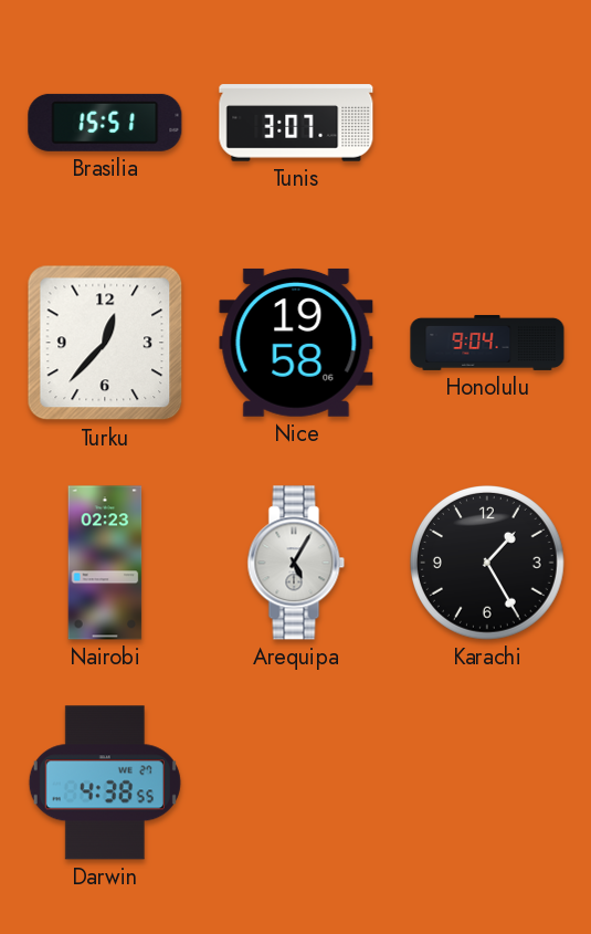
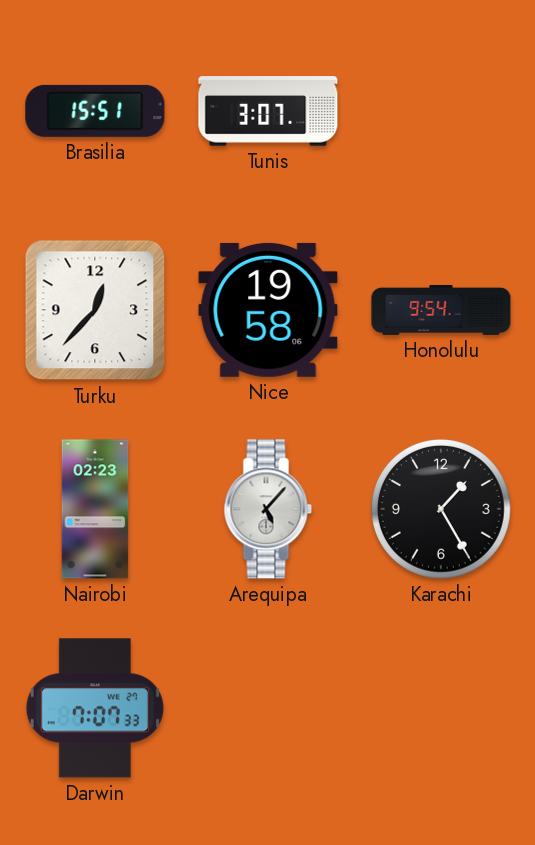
Honolulu: 9:04 -> 9:54 (441, 310)
Arequipa: 5:05 -> 5:07 (268, 509)
Darwin: 4:38 -> 7:07 (95, 708)
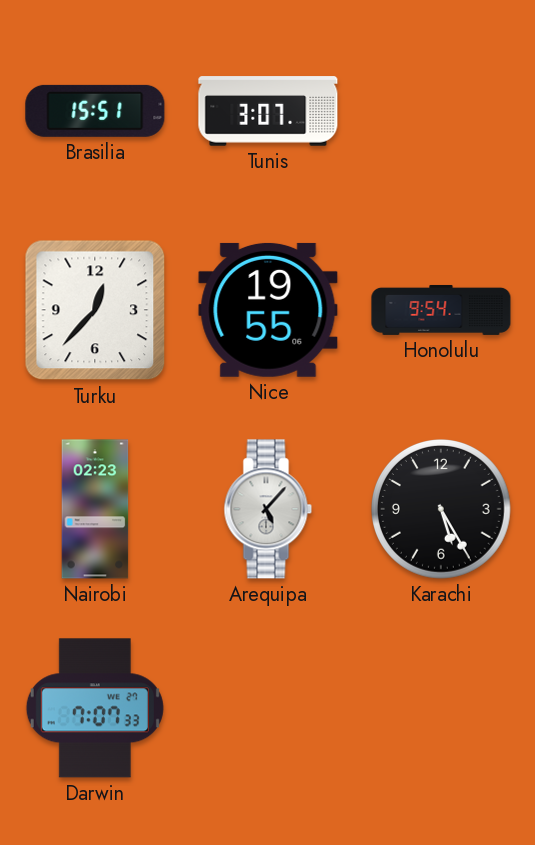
Nice: 19:58 -> 19:55 (268, 310)
Karachi: 1:25 -> 5:25 (442, 510)
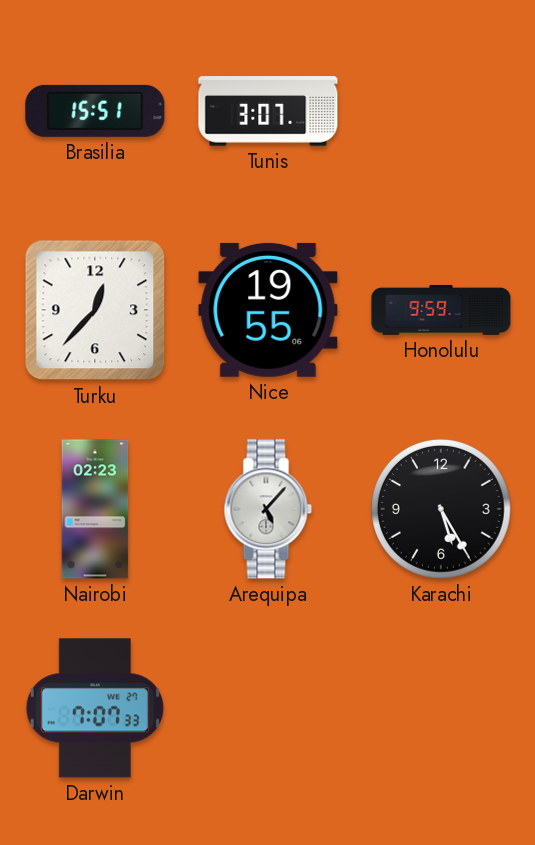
Honolulu: 9:54 -> 9:59 (441, 310)
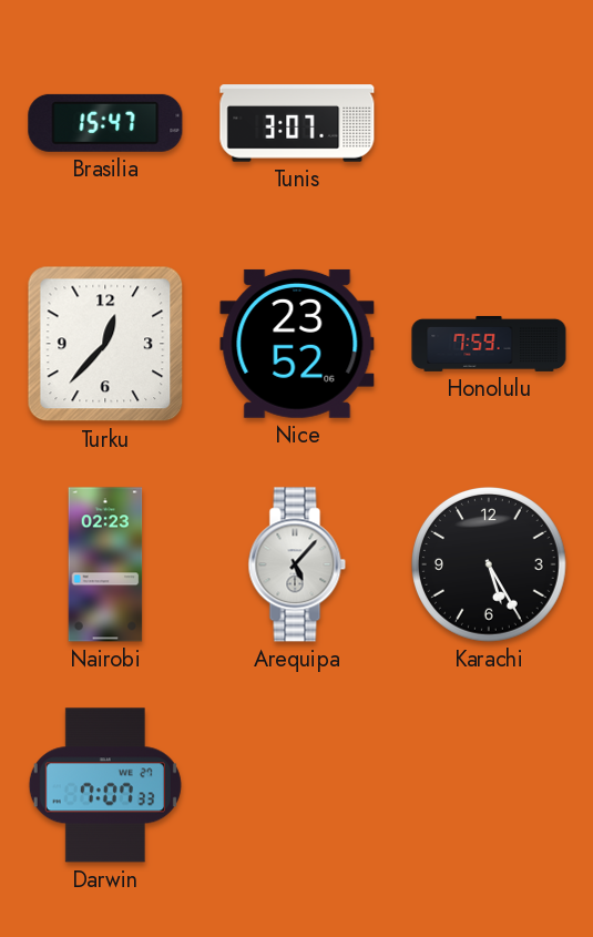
Brasilia: 15:51 -> 15:47 (105, 123)
Nice: 19:55 -> 23:52 (297, 344)
Honolulu: 9:59 -> 7:59 (489, 344)
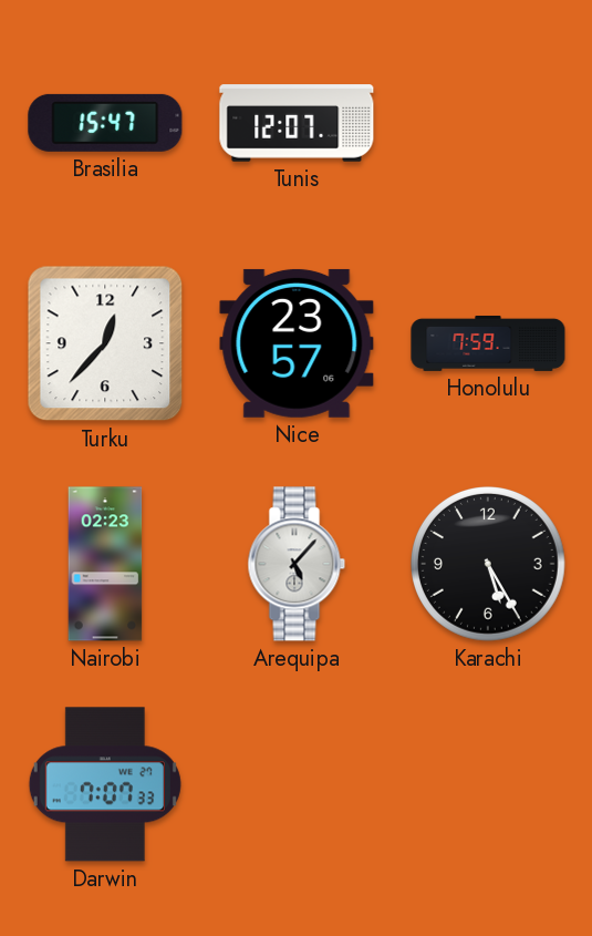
Tunis: 3:07 -> 12:07 (297, 123)
Nice: 23:52 -> 23:57 (297, 343)
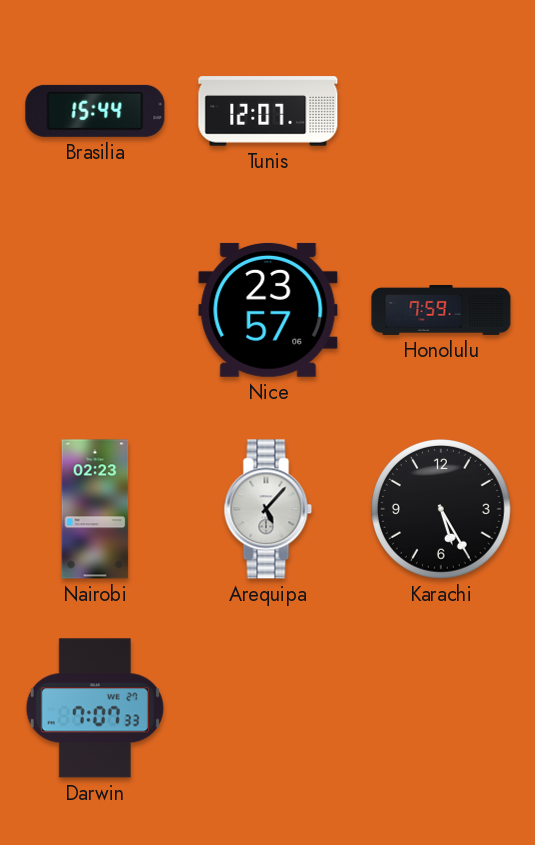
Brasilia: 15:47 -> 15:44 (95, 111)
Turku: 12:37 -> none (105, 343)
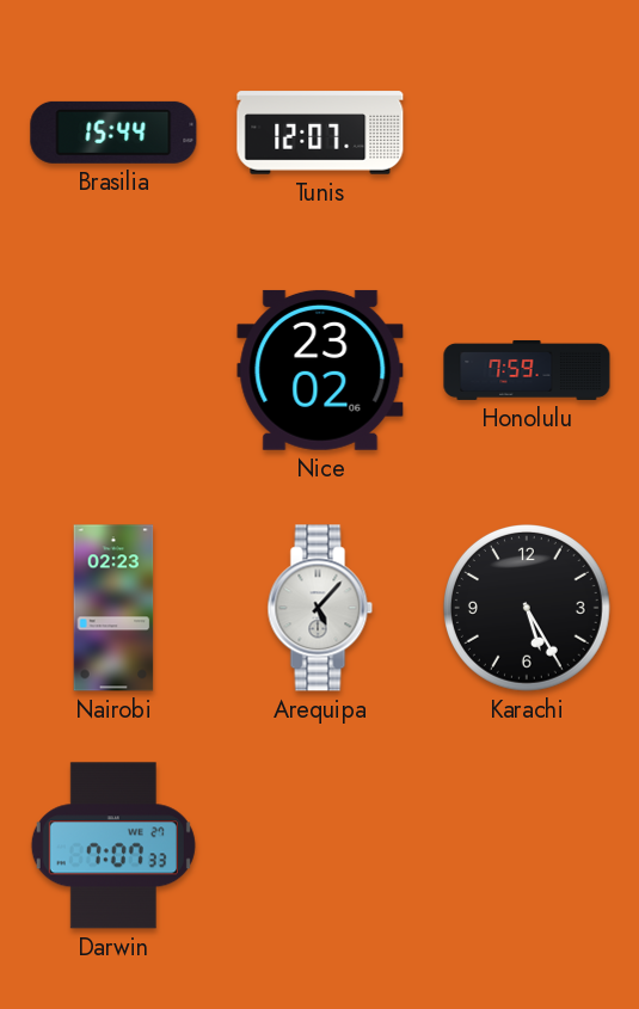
Nice: 23:57 -> 23:02 (320, 370)
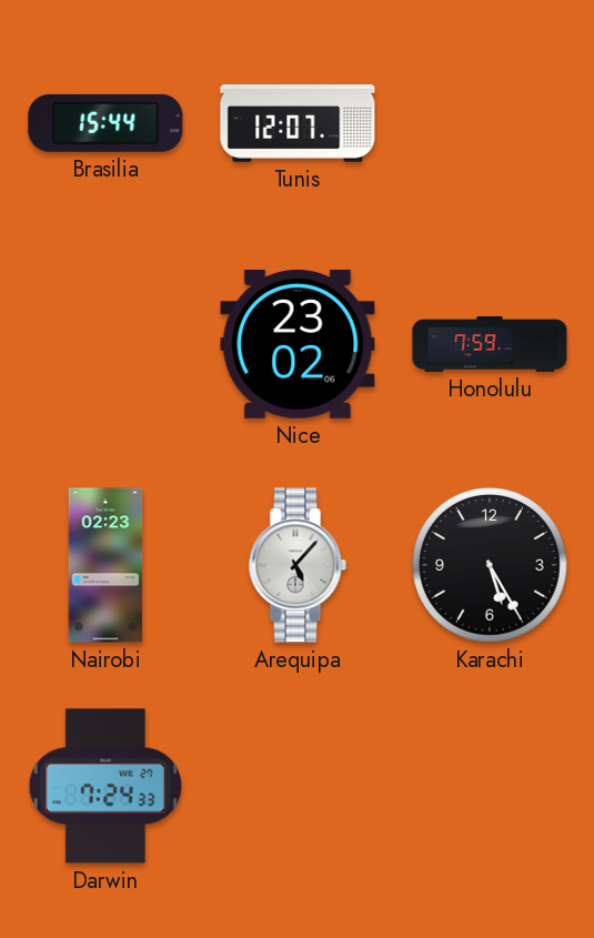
Darwin: 7:07 -> 7:24 (105, 786)
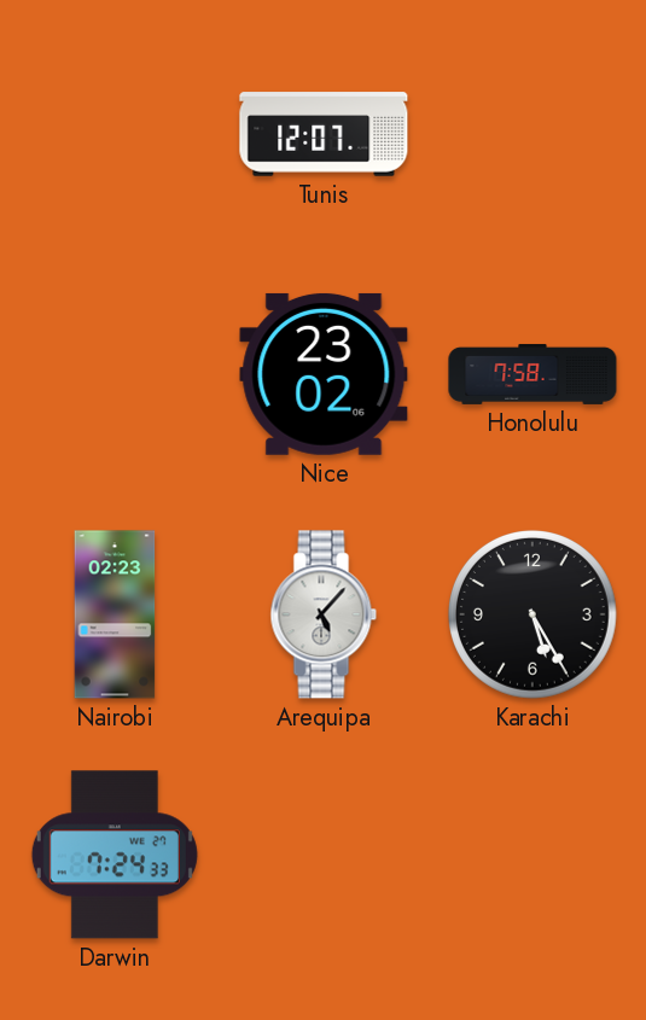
Brasilia: 15:44 -> none (105, 123)
Honolulu: 7:59 -> 7:58 (532, 374)
